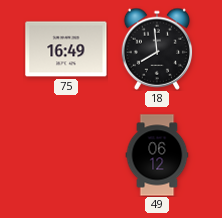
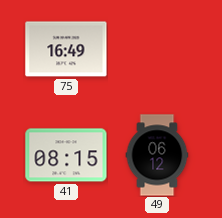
18: 7:59 -> none (157, 49)
41: none -> 08:15 (66, 155)
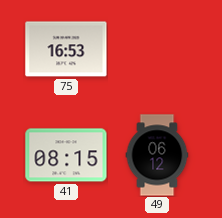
75: 16:49 -> 16:53 (66, 49)
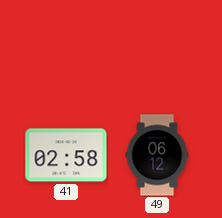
75: 16:53 -> none (66, 49)
41: 08:15 -> 02:58 (66, 155)
